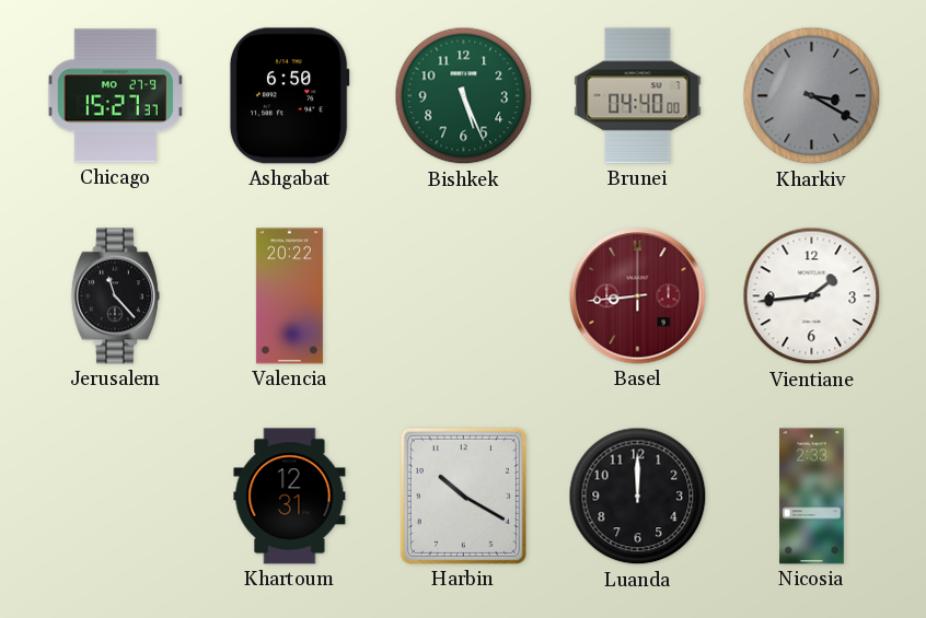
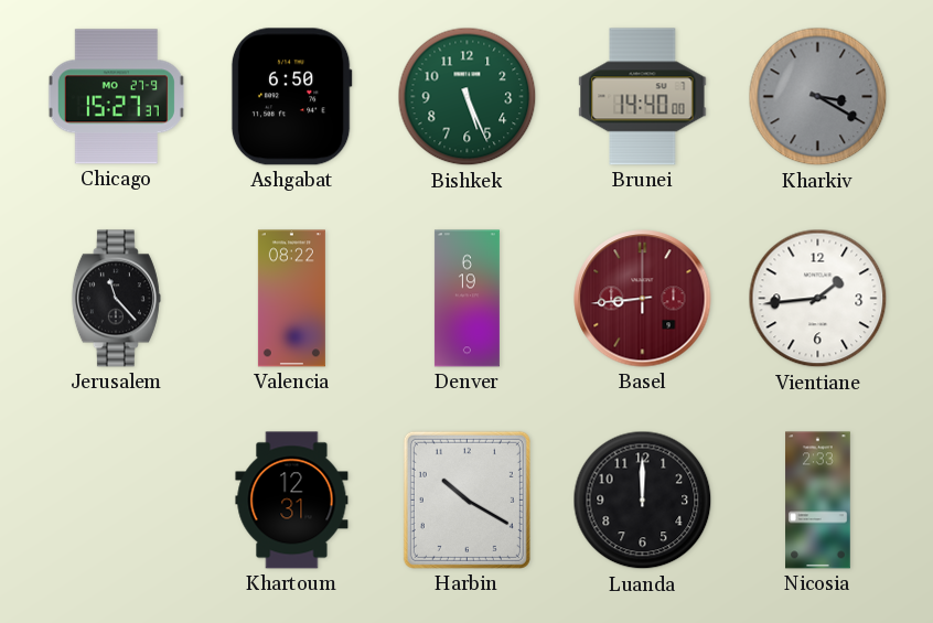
Brunei: 04:40 -> 14:40 (643, 97)
Valencia: 20:22 -> 08:22 (291, 299)
Denver: none -> 6:19 (467, 299)
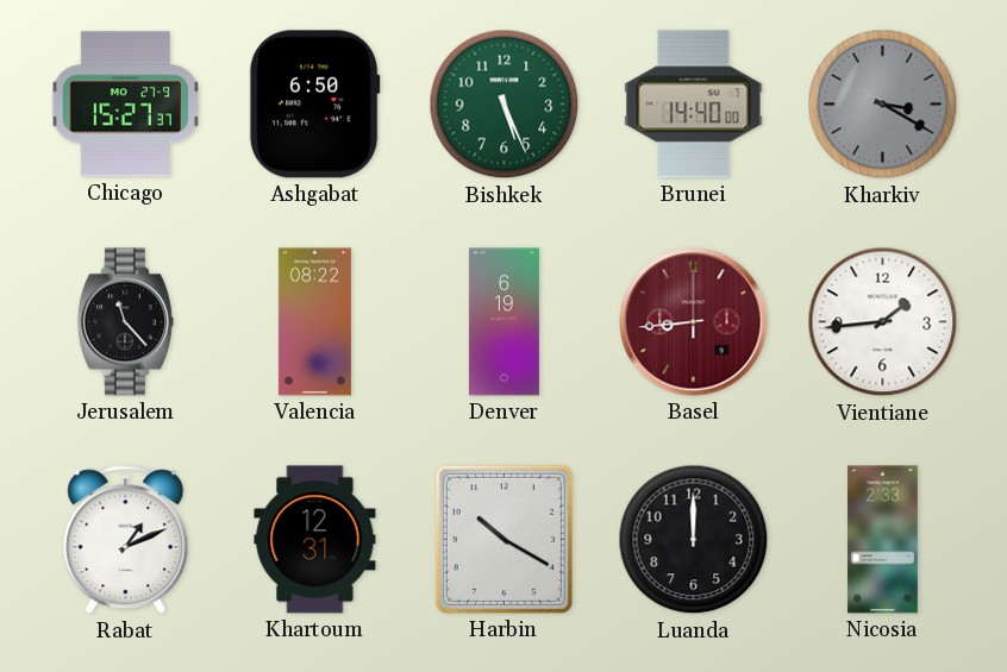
Rabat: none -> 1:11 (126, 540)
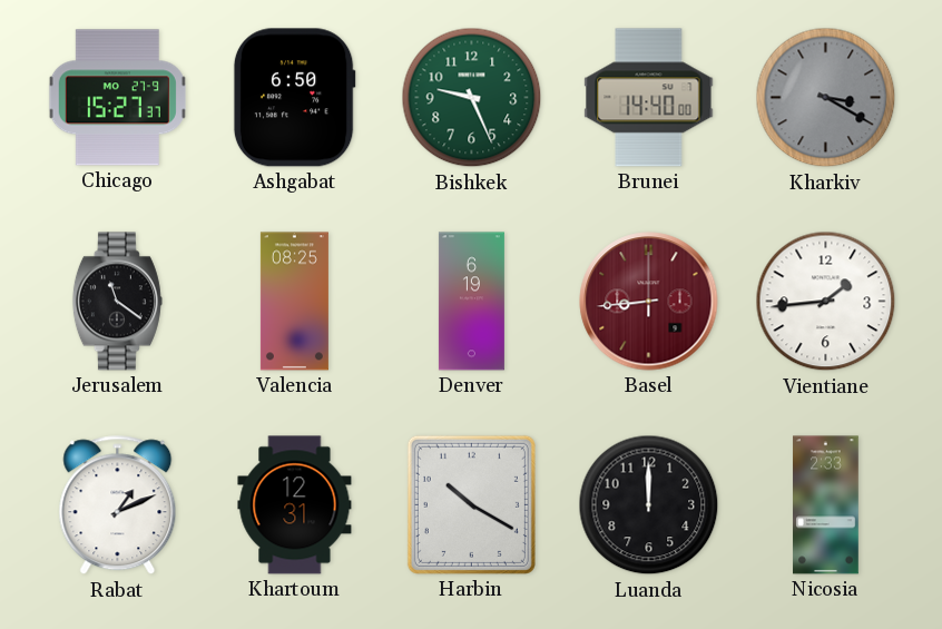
Bishkek: 5:26 -> 9:26 (472, 98)
Jerusalem: 11:23 -> 11:21 (117, 302)
Valencia: 08:22 -> 08:25 (294, 302)
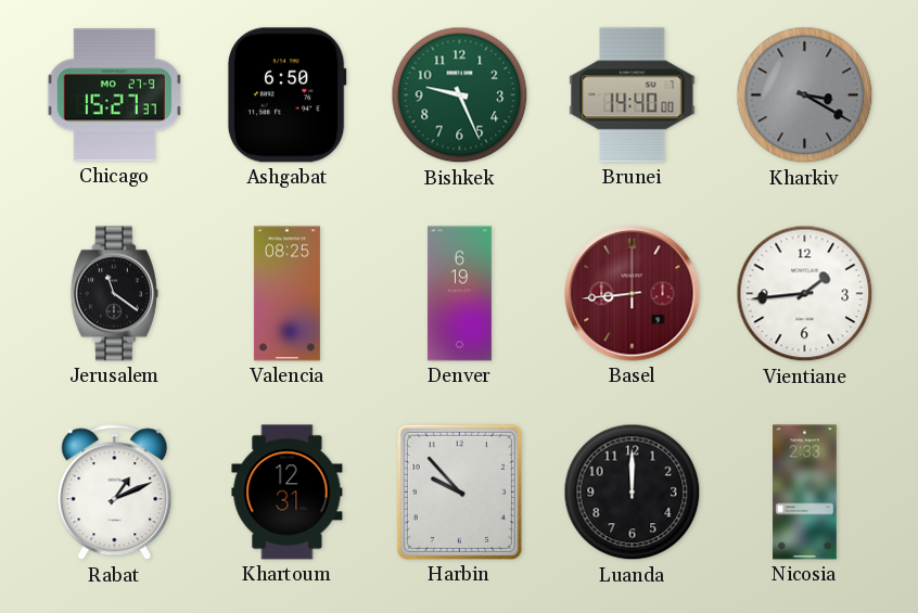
Harbin: 10:20 -> 9:53 (459, 491)
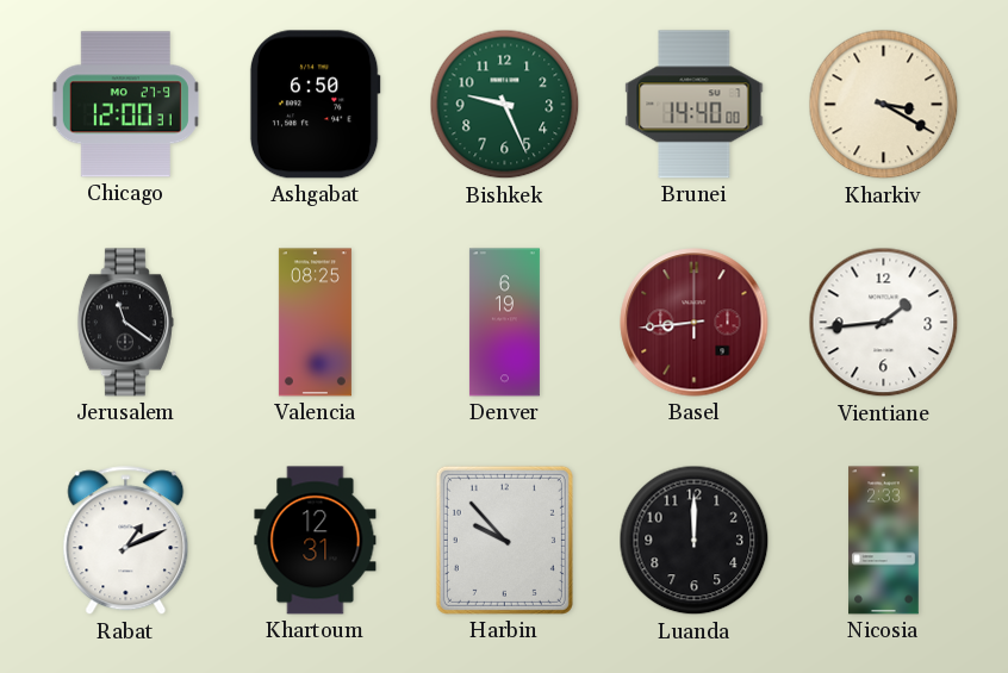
Chicago: 15:27 -> 12:00 (125, 105)
Kharkiv dial: grey -> cream (884, 105)
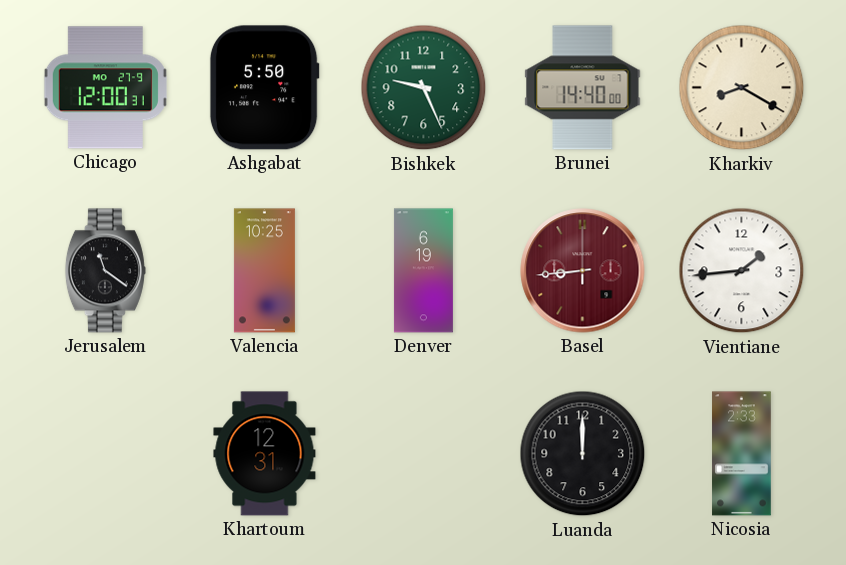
Ashgabat: 6:50 -> 5:50 (264, 88)
Kharkiv: 3:20 -> 8:20 (742, 88)
Valencia: 08:25 -> 10:25 (264, 271)
Rabat: 1:11 -> none (126, 541)
Harbin: 9:53 -> none (504, 540)
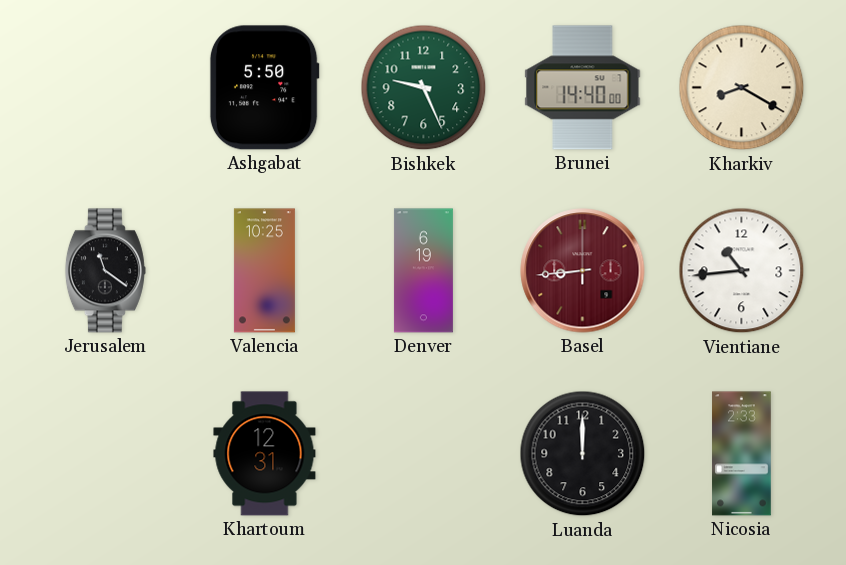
Chicago: 12:00 -> none (105, 88)
Vientiane: 1:44 -> 10:44 (742, 271)
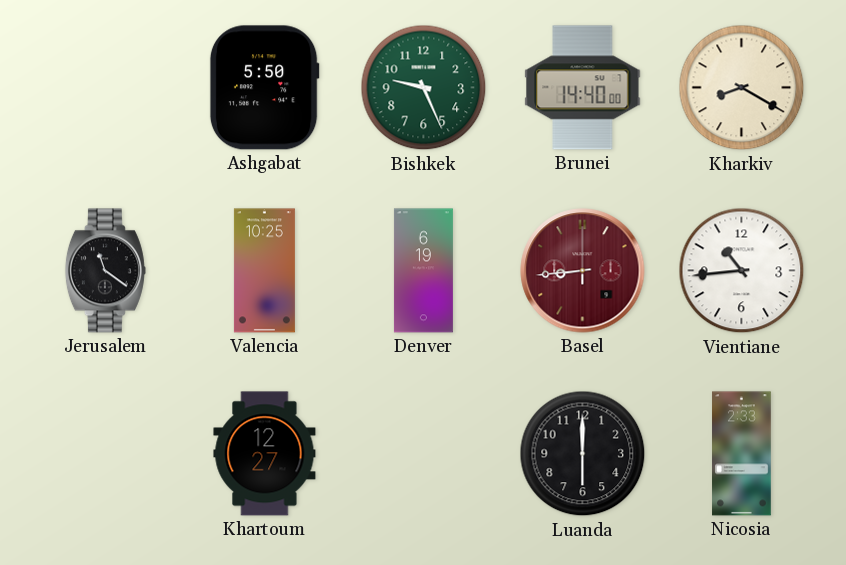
Khartoum: 12:31 -> 12:27 (265, 454)
Luanda: 12:00 -> 6:00 (583, 454)
